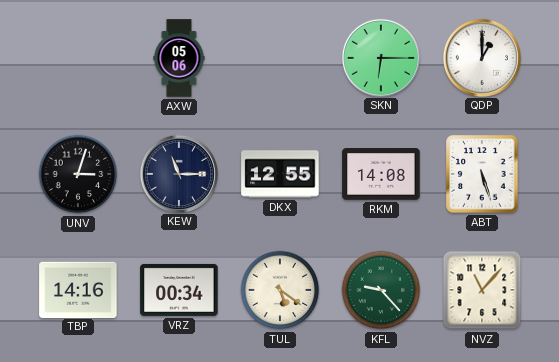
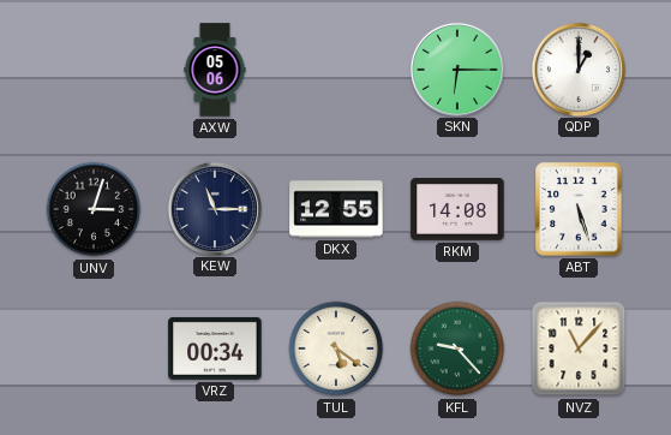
TBP: 14:16 -> none (78, 289)
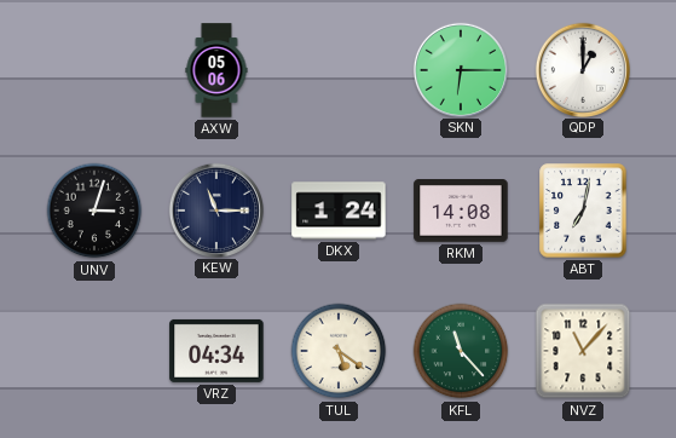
DKX: 12:55 -> 1:24 (339, 211)
ABT: 5:27 -> 7:02 (583, 211)
VRZ: 00:34 -> 04:34 (216, 351)
KFL: 9:23 -> 11:23 (461, 351)
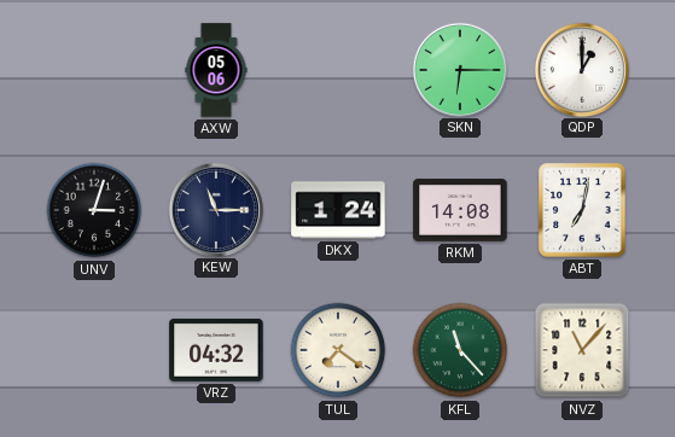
VRZ: 04:34 -> 04:32 (216, 350)
TUL: 5:21 -> 7:21 (338, 350)
